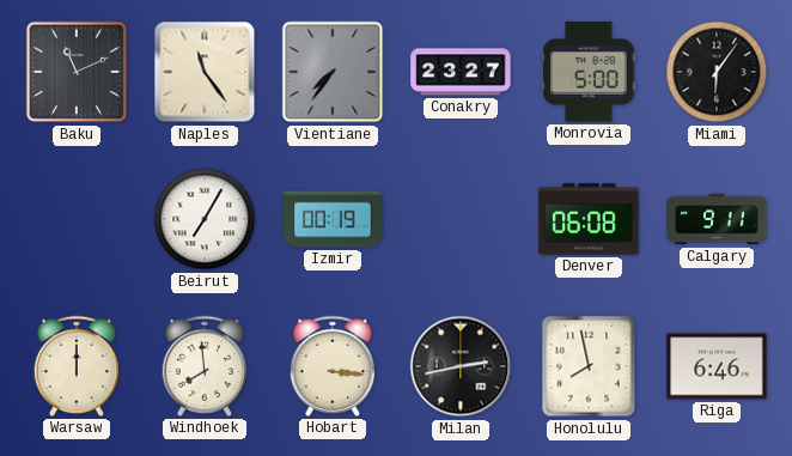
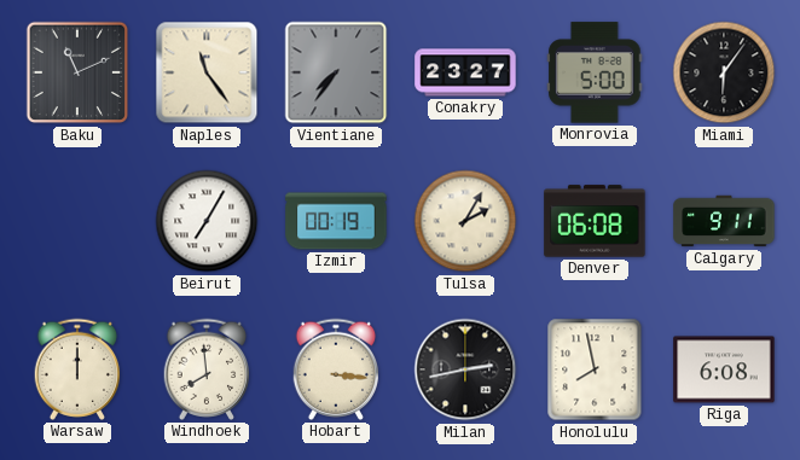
Tulsa: none -> 2:05 (465, 221)
Riga: 6:46 -> 6:08 (724, 369)
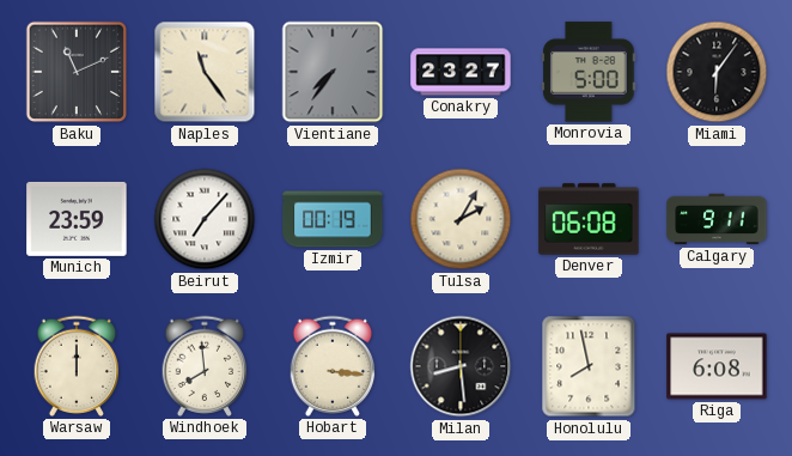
Munich: none -> 23:59 (77, 219)
Beirut: 7:05 -> 7:07 (205, 219)
Milan: 2:43 -> 8:29 (461, 366)
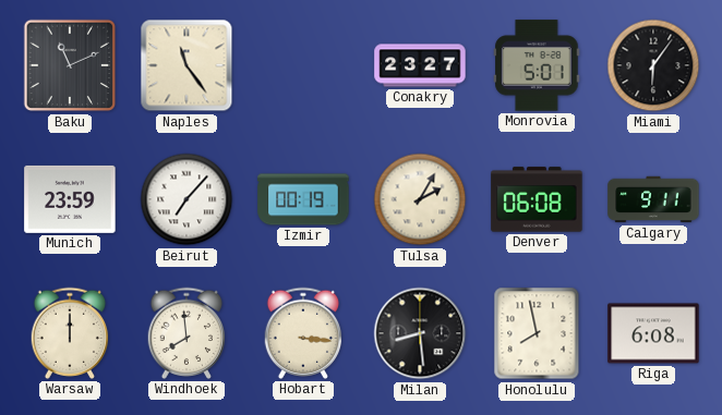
Vientiane: 7:36 -> none (333, 72)
Monrovia: 5:00 -> 5:01 (537, 65)
